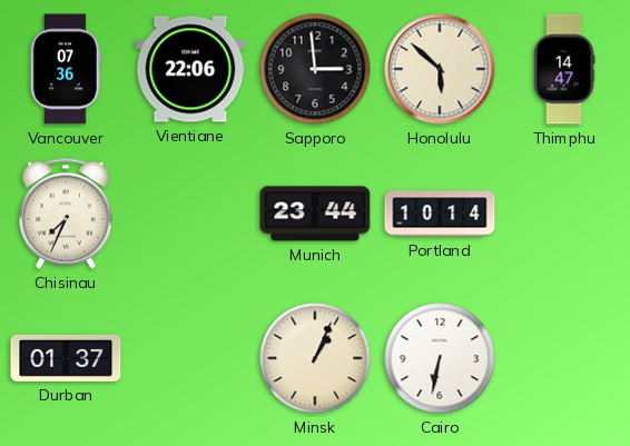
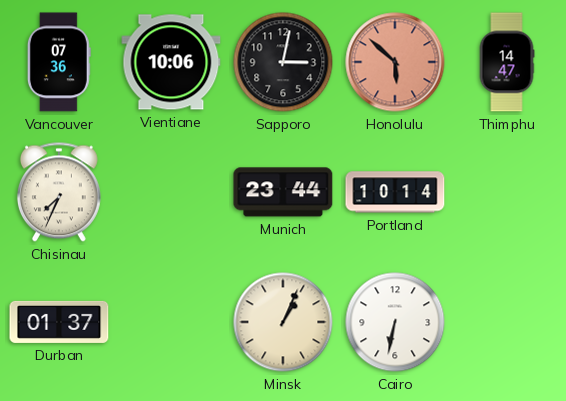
Vientiane: 22:06 -> 10:06 (171, 62)
Sapporo: 2:59 -> 3:02 (283, 62)
Honolulu dial: cream -> salmon (395, 62)
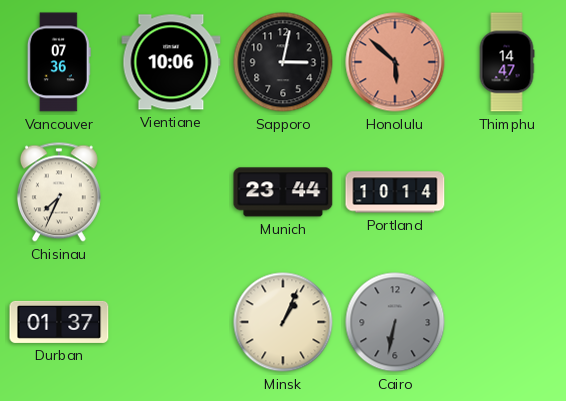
Cairo dial: white -> grey (395, 322)
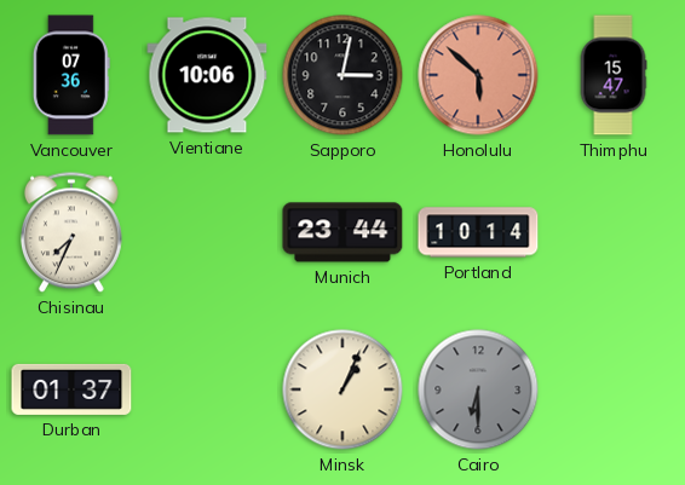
Thimphu: 14:47 -> 15:47 (614, 75)
Cairo: 6:32 -> 6:30 (478, 389)
